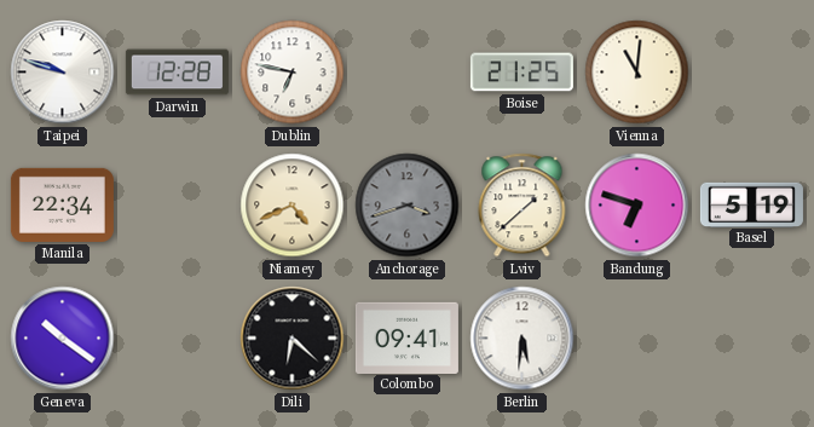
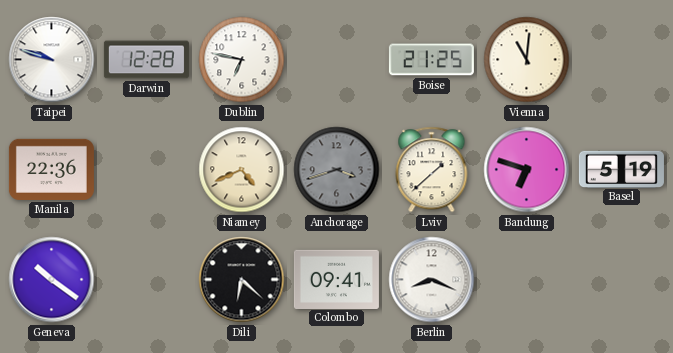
Manila: 22:34 -> 22:36 (51, 169)
Berlin: 5:31 -> 8:19 (432, 280)
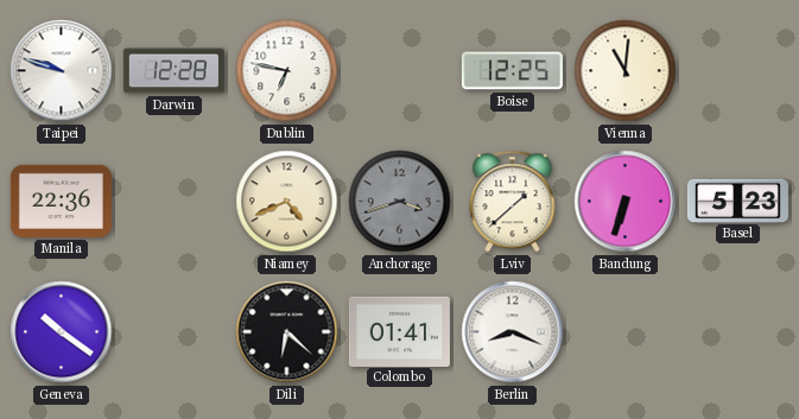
Boise: 21:25 -> 12:25 (512, 71)
Bandung: 6:48 -> 6:33 (626, 202)
Basel: 5:19 -> 5:23 (737, 201)
Colombo: 09:41 -> 01:41 (399, 331)
